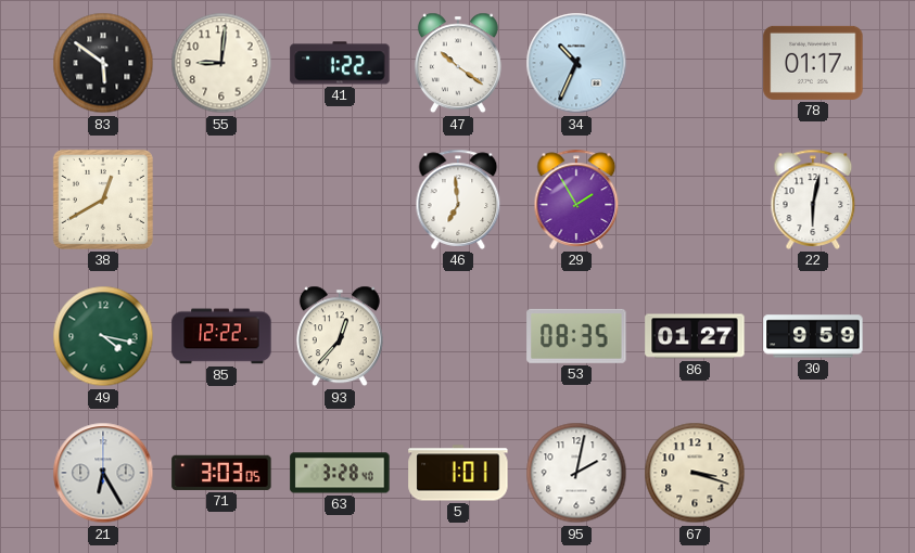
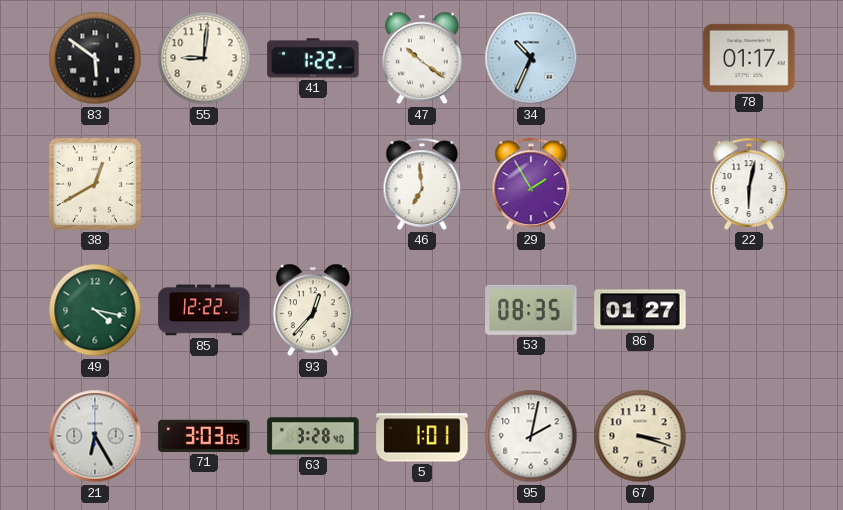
30: 9:59 -> none (813, 336)
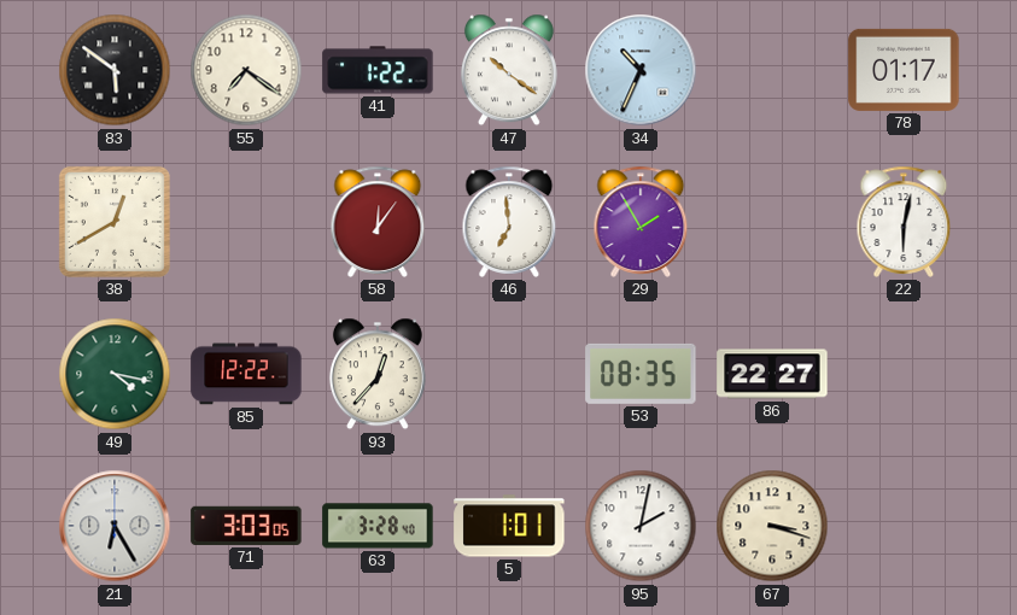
55: 9:01 -> 7:21 (246, 70)
58: none -> 12:06 (378, 222)
86: 01:27 -> 22:27 (772, 374)
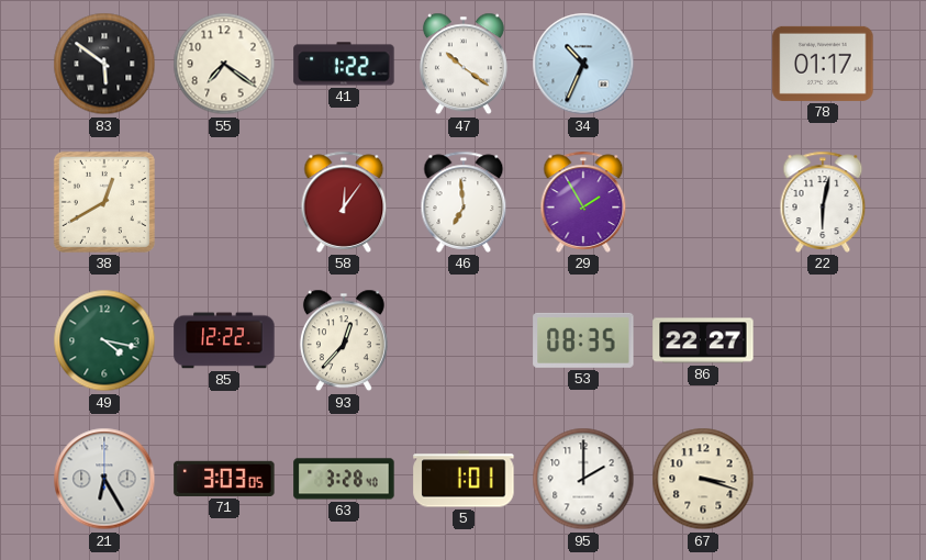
95: 2:02 -> 2:00 (583, 479)
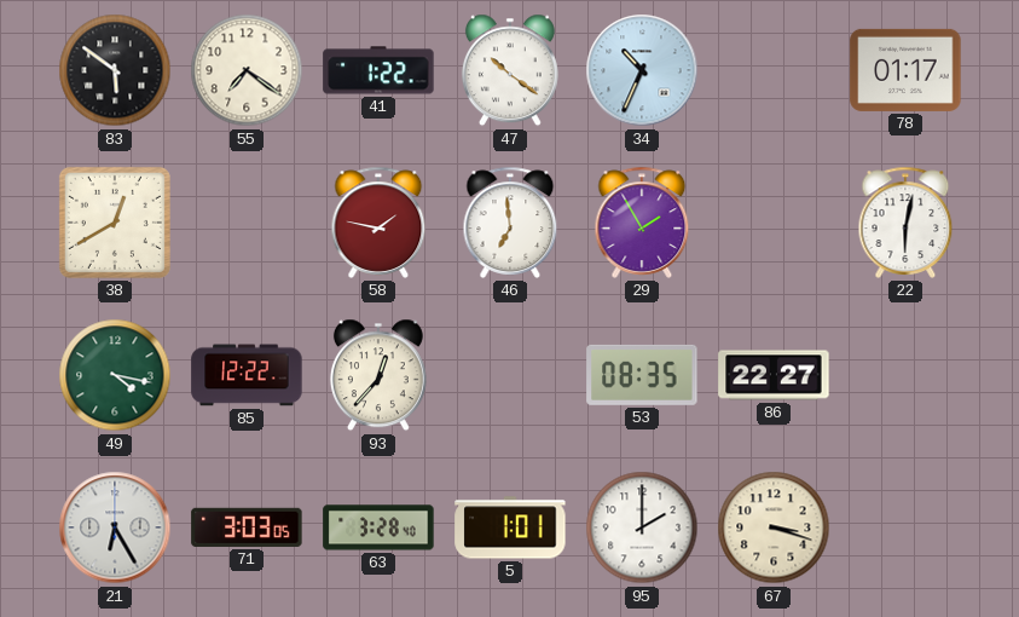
58: 12:06 -> 1:47 (378, 223)
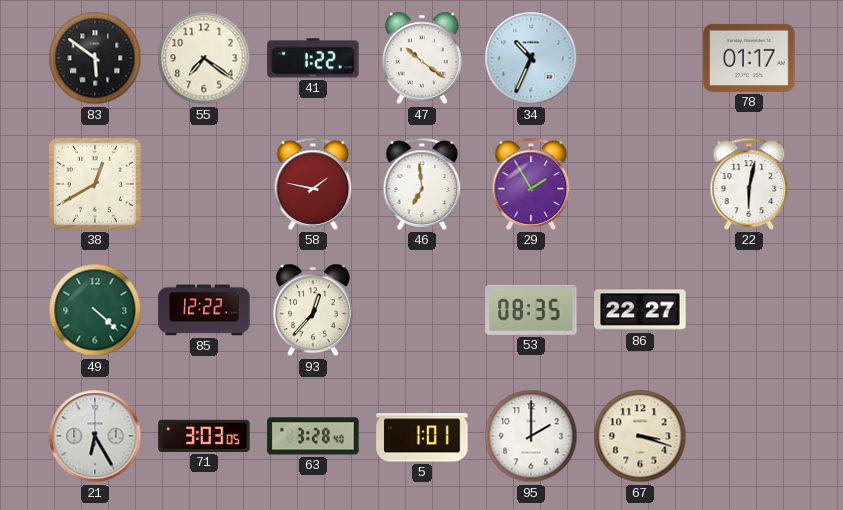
49: 4:17 -> 4:22 (95, 310)
